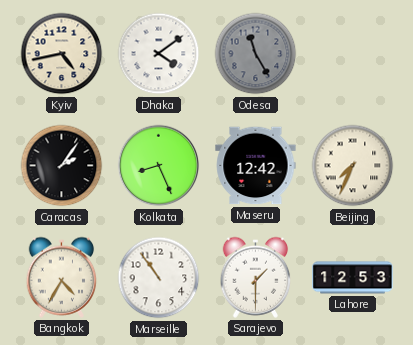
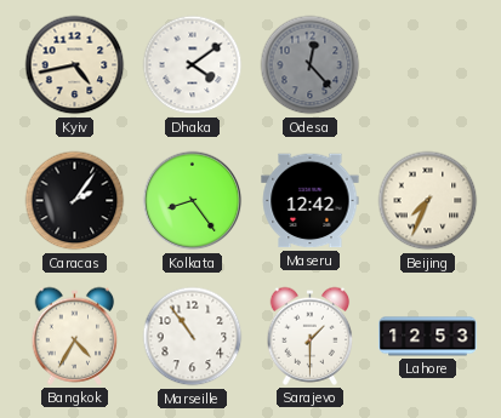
Odesa: 11:25 -> 12:23 (311, 65)
Kolkata: 8:26 -> 8:24 (193, 201)
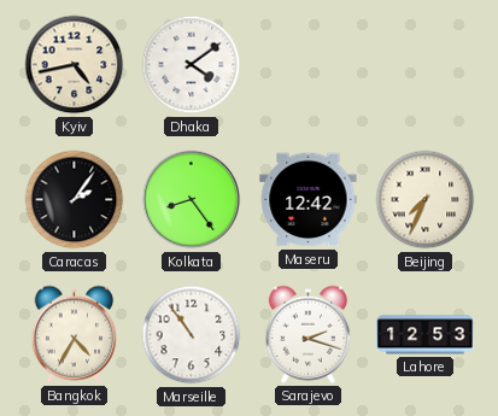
Odesa: 12:23 -> none (311, 65)
Sarajevo: 1:30 -> 2:18 (309, 334)
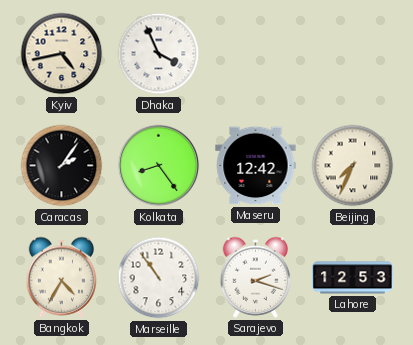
Dhaka: 4:09 -> 3:56 (159, 54)
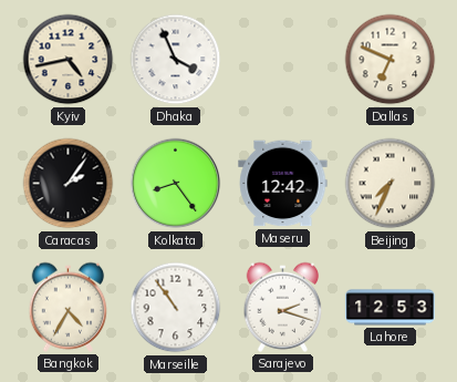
Dallas: none -> 6:49 (391, 60)
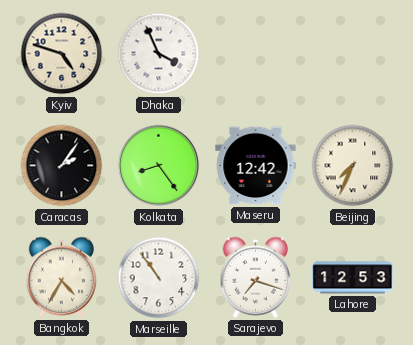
Kyiv: 4:43 -> 4:48 (62, 54)
Dallas: 6:49 -> none (391, 60)
Sarajevo: 2:18 -> 7:18 (256, 277)
